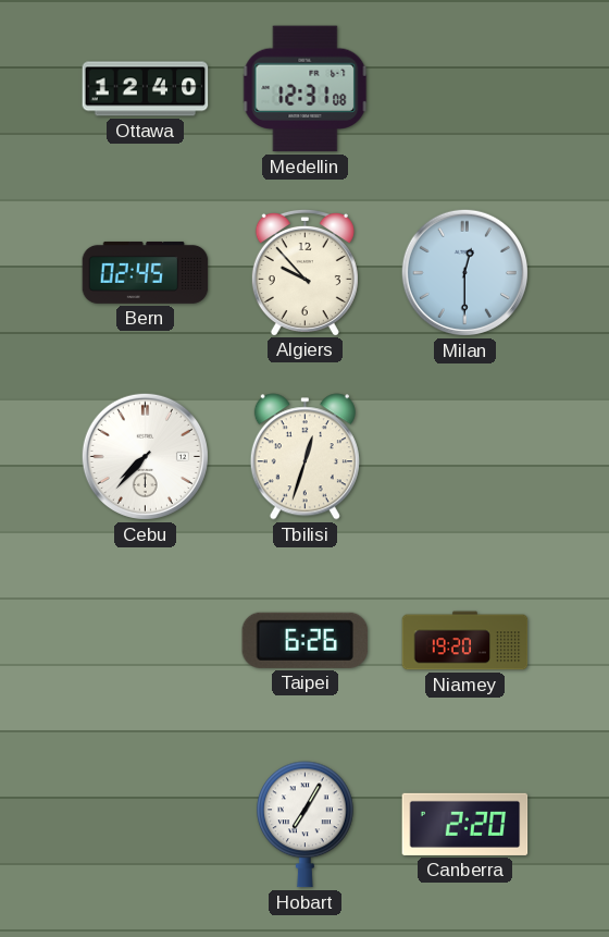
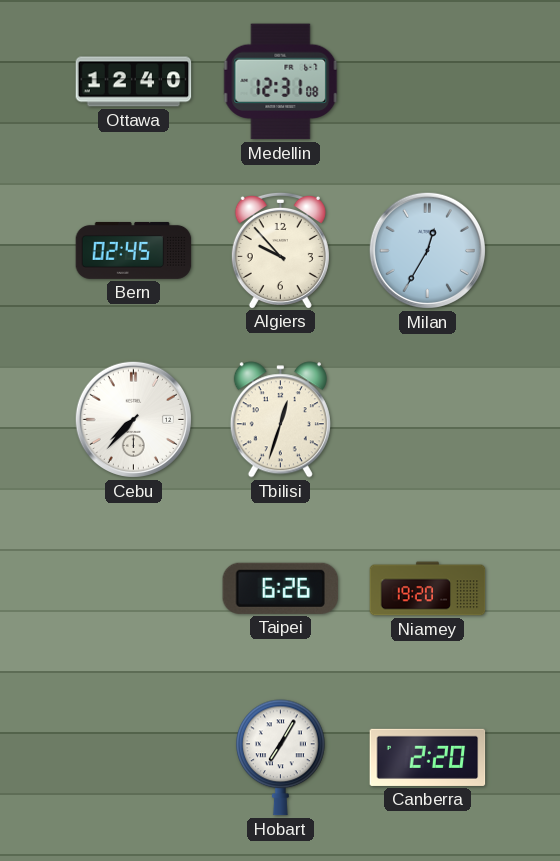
Milan: 12:30 -> 12:35 (427, 250)
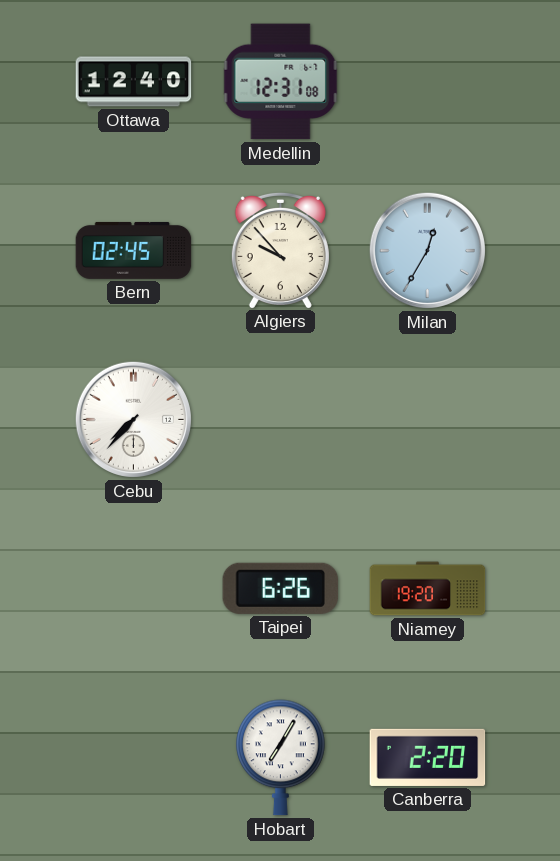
Tbilisi: 12:33 -> none (280, 420)
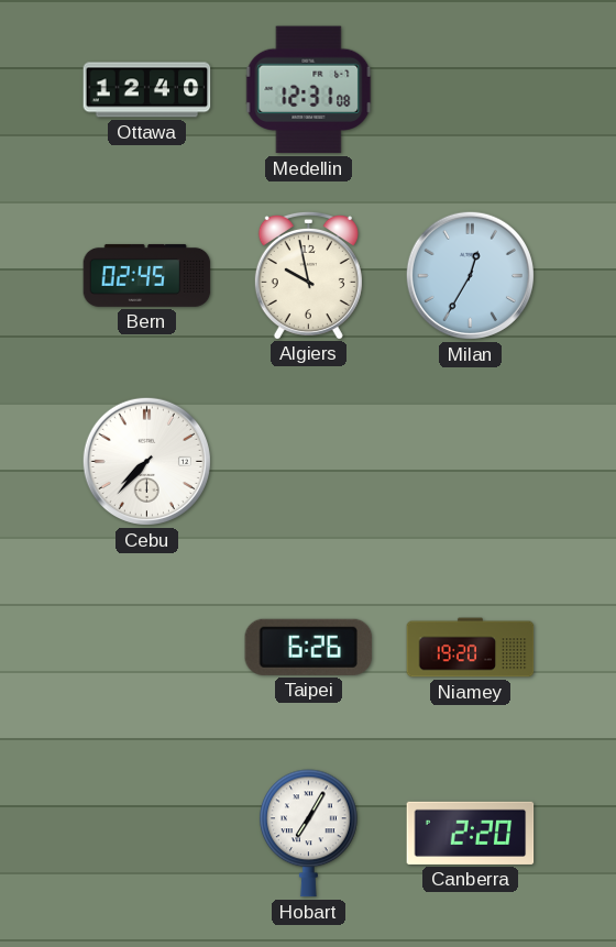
Algiers: 9:53 -> 9:58 (308, 275)
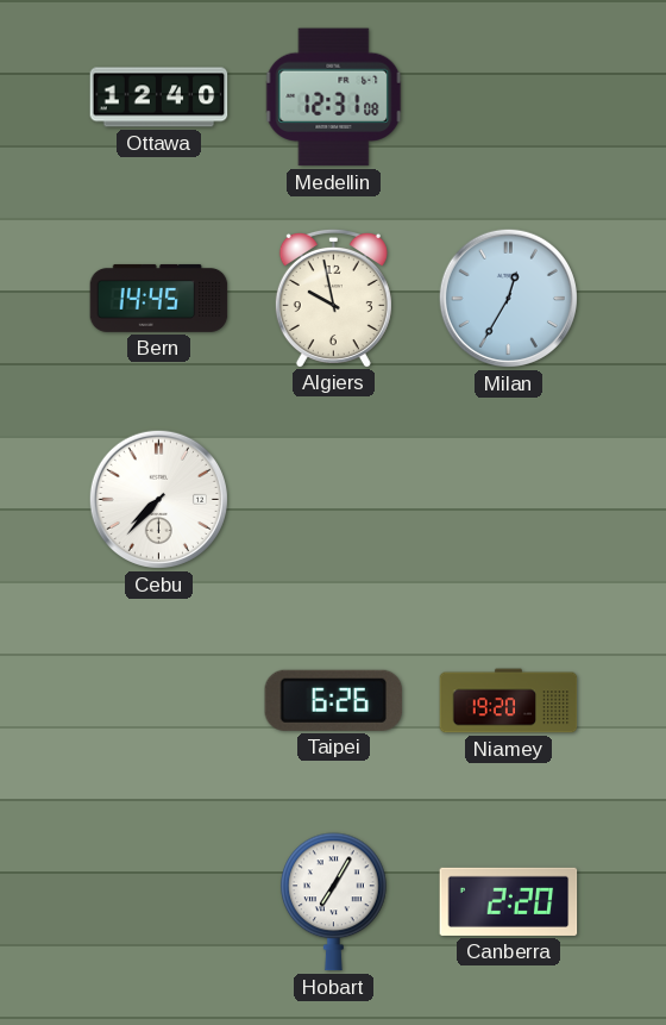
Bern: 02:45 -> 14:45 (159, 298)
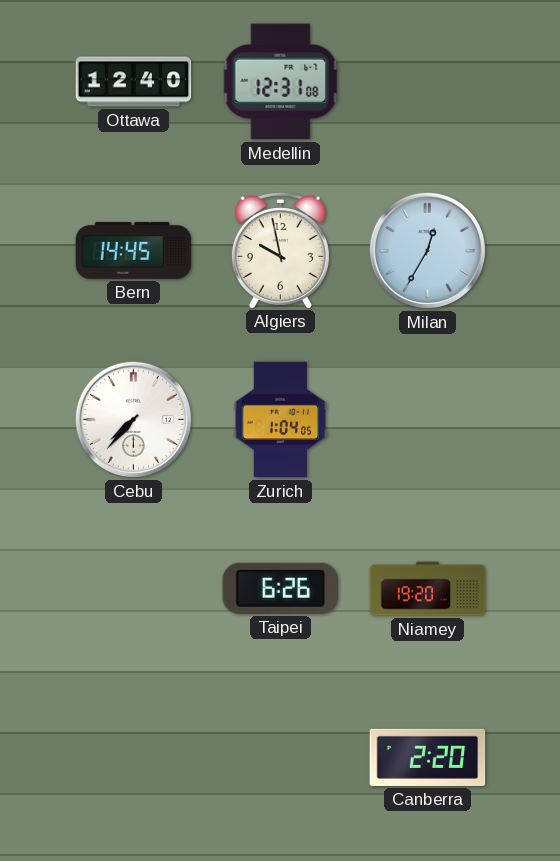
Zurich: none -> 1:04 (280, 420)
Hobart: 7:05 -> none (334, 902)
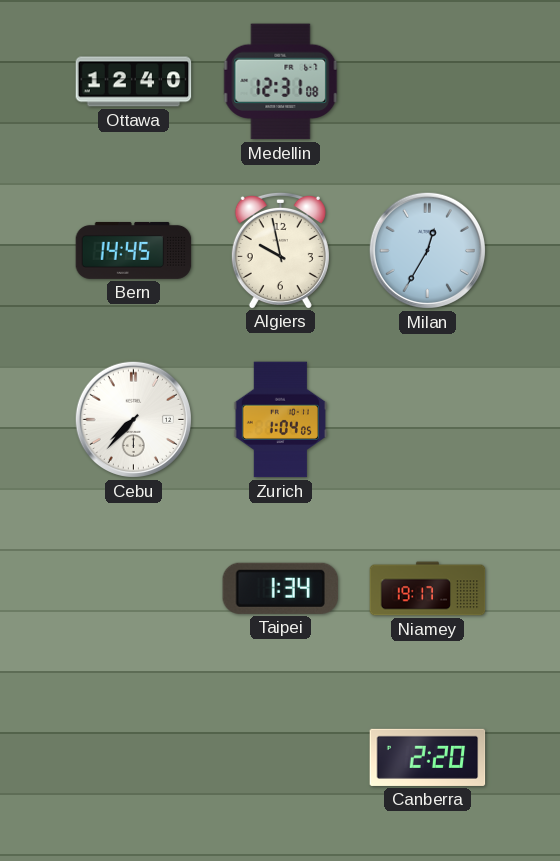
Taipei: 6:26 -> 1:34 (281, 588)
Niamey: 19:20 -> 19:17 (428, 589)
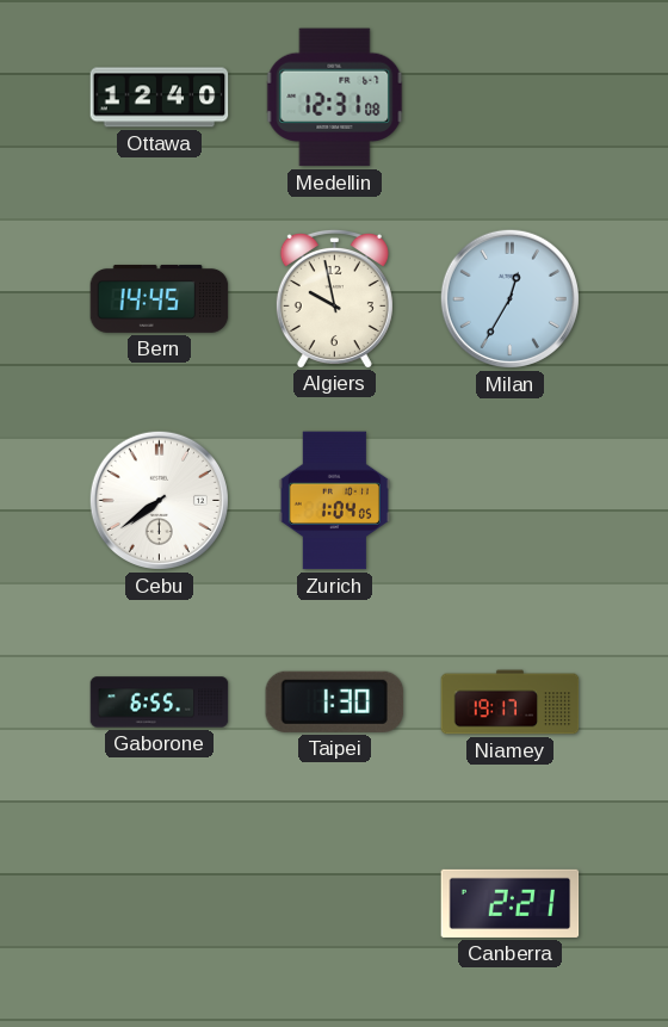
Cebu: 7:37 -> 7:39 (159, 500)
Gaborone: none -> 6:55 (160, 703)
Taipei: 1:34 -> 1:30 (335, 701)
Canberra: 2:20 -> 2:21 (511, 903)
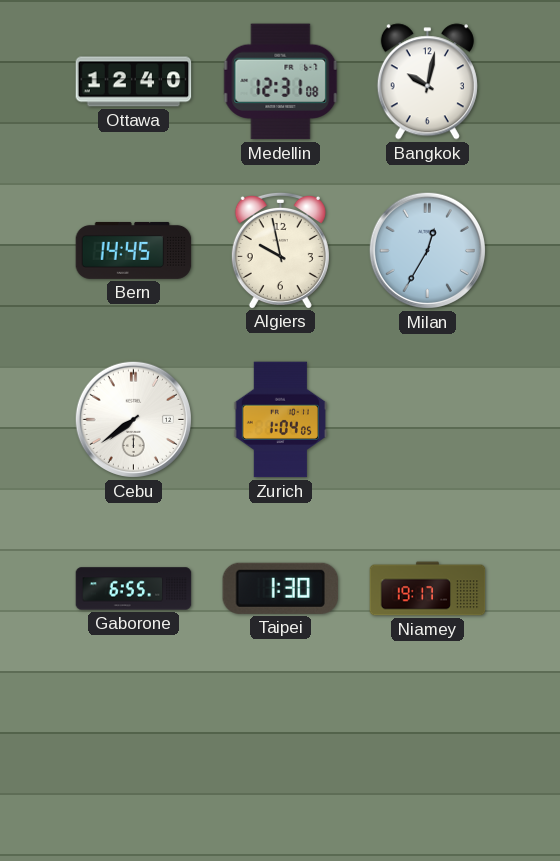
Bangkok: none -> 10:02 (427, 82)
Canberra: 2:21 -> none (511, 903)
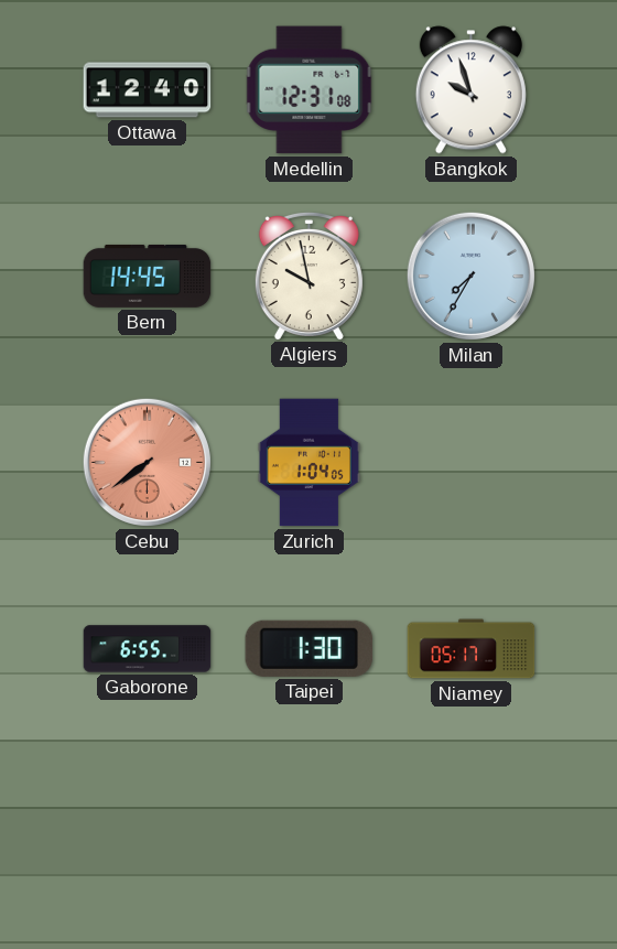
Bangkok: 10:02 -> 9:57 (470, 90)
Milan: 12:35 -> 7:35 (470, 276)
Cebu dial: white -> salmon (147, 462)
Niamey: 19:17 -> 05:17 (472, 649)
